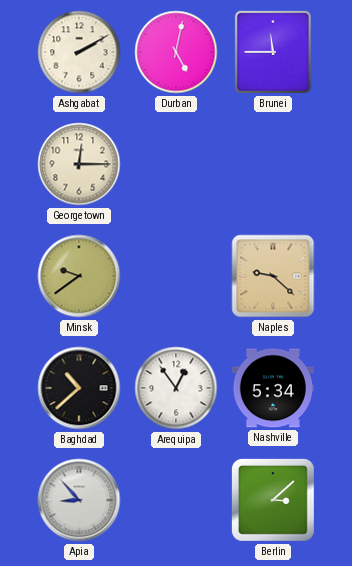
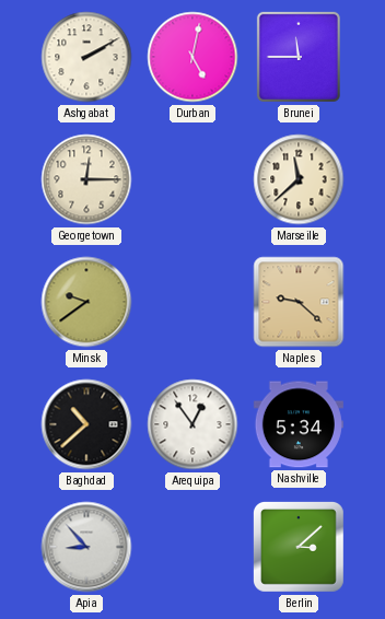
Marseille: none -> 11:38 (299, 179)
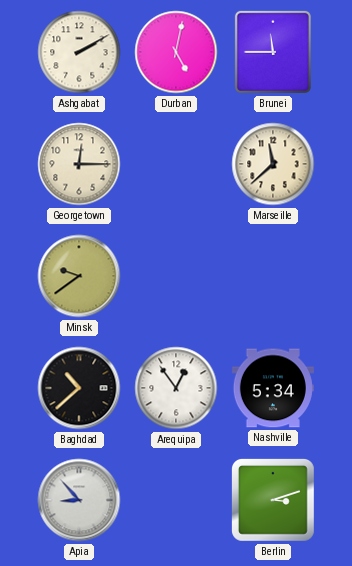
Naples: 9:22 -> none (299, 302)
Berlin: 3:08 -> 3:12 (273, 500)
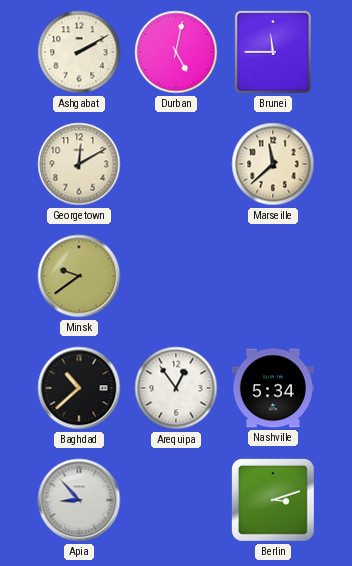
Georgetown: 12:15 -> 12:10 (79, 164)
